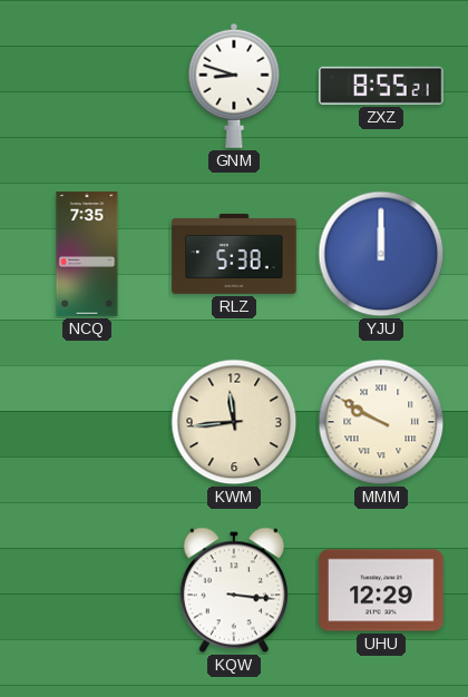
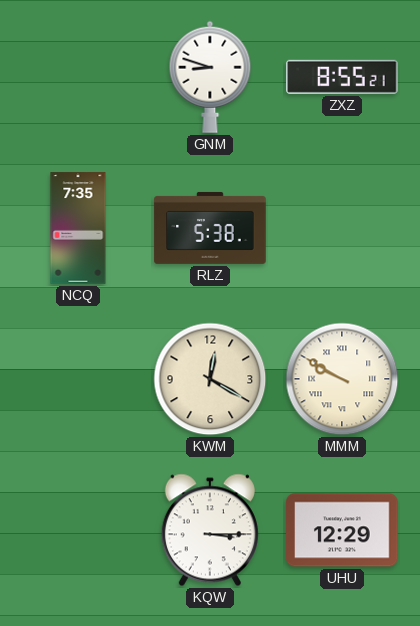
YJU: 12:00 -> none (381, 254)
KWM: 11:44 -> 12:20 (210, 379)
KQW: 3:16 -> 3:15 (210, 530)
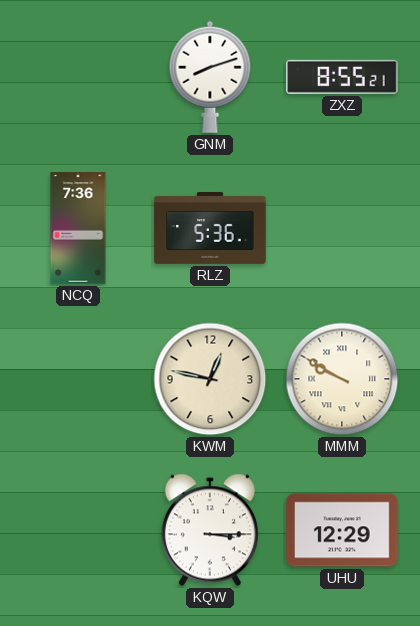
GNM: 8:48 -> 8:12 (210, 77)
NCQ: 7:35 -> 7:36 (78, 228)
RLZ: 5:38 -> 5:36 (210, 228)
KWM: 12:20 -> 12:47 (210, 379)
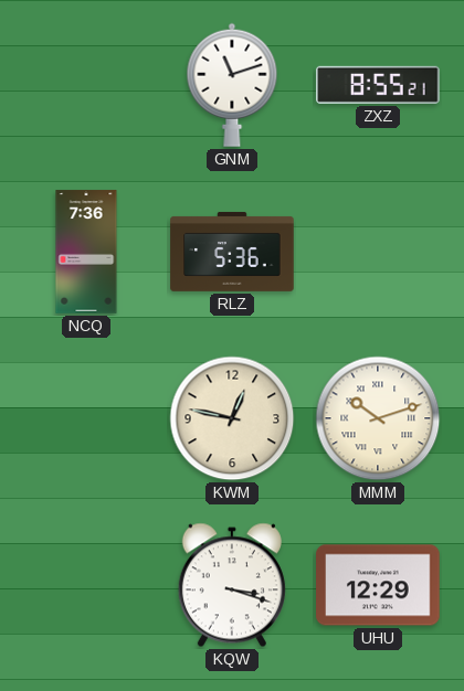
GNM: 8:12 -> 11:12 (232, 85)
MMM: 9:50 -> 10:12 (378, 418)
KQW: 3:15 -> 3:18 (232, 585)
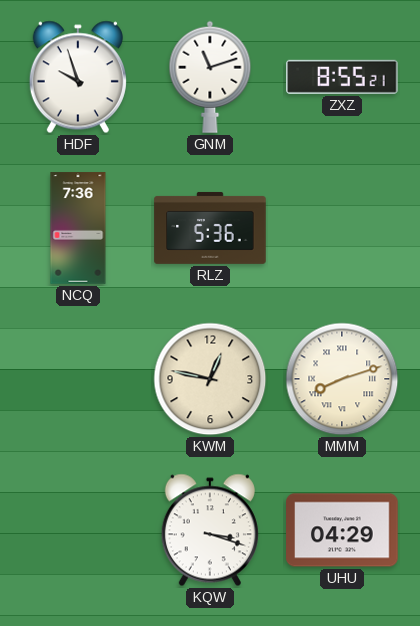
HDF: none -> 9:57 (78, 77)
MMM: 10:12 -> 8:12 (342, 379)
UHU: 12:29 -> 04:29 (342, 530)
